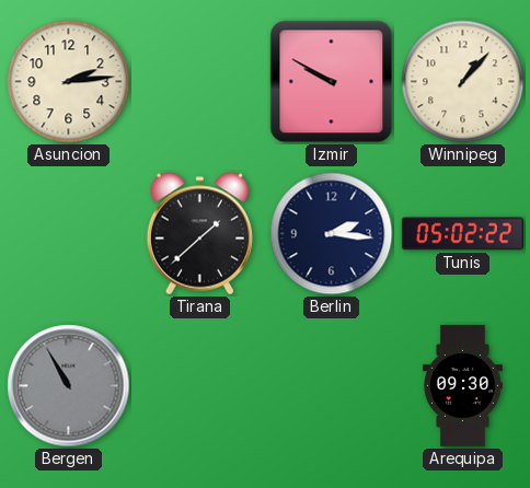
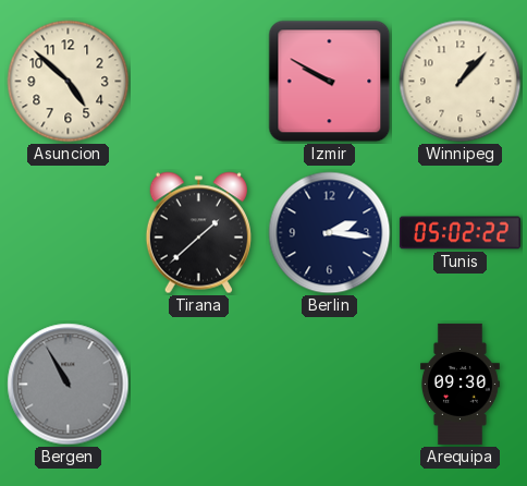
Asuncion: 2:14 -> 4:52 (69, 82)
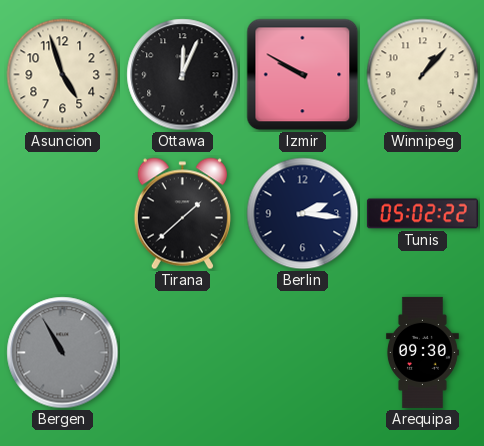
Asuncion: 4:52 -> 4:57 (63, 75)
Ottawa: none -> 12:04 (183, 75)
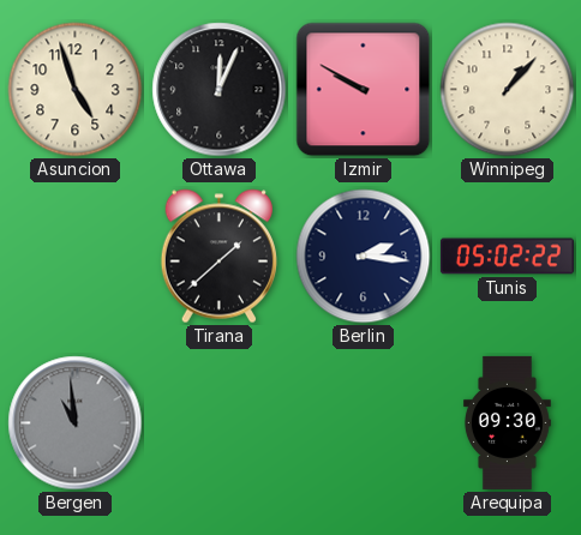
Bergen: 10:55 -> 10:59 (76, 423)
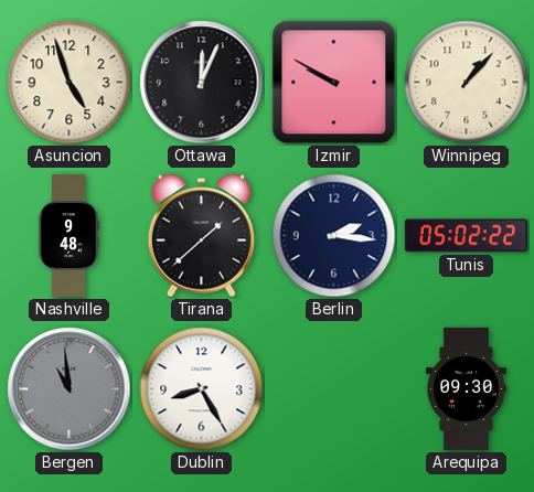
Nashville: none -> 9:48 (68, 235)
Dublin: none -> 8:25 (202, 389)
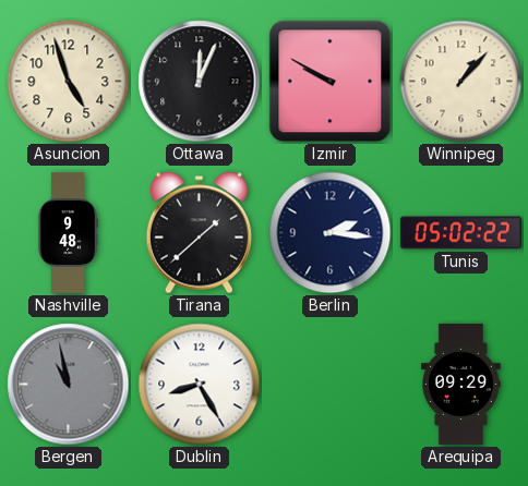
Bergen: 10:59 -> 10:58 (69, 385)
Arequipa: 09:30 -> 09:29 (460, 384)
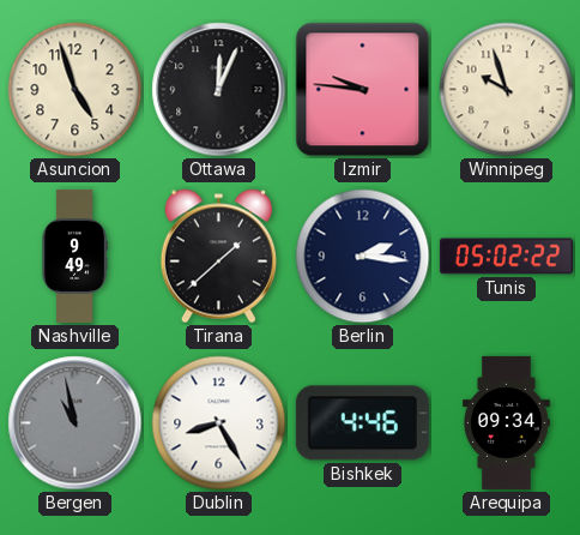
Izmir: 9:50 -> 9:46 (363, 90)
Winnipeg: 1:07 -> 9:57 (507, 90)
Nashville: 9:48 -> 9:49 (74, 256)
Bishkek: none -> 4:46 (362, 423)
Arequipa: 09:29 -> 09:34 (506, 422)
